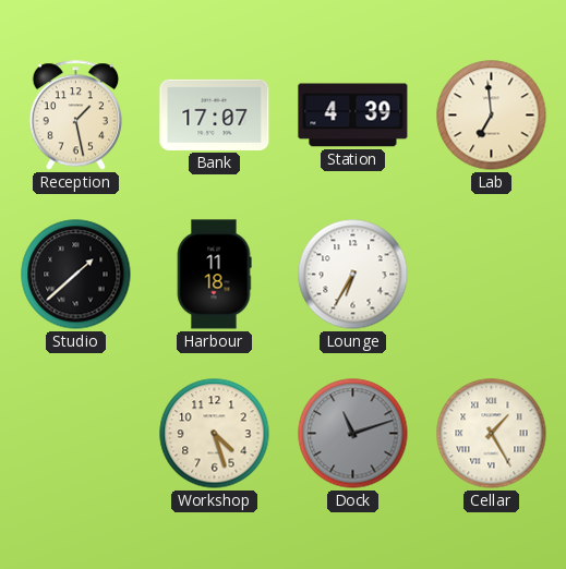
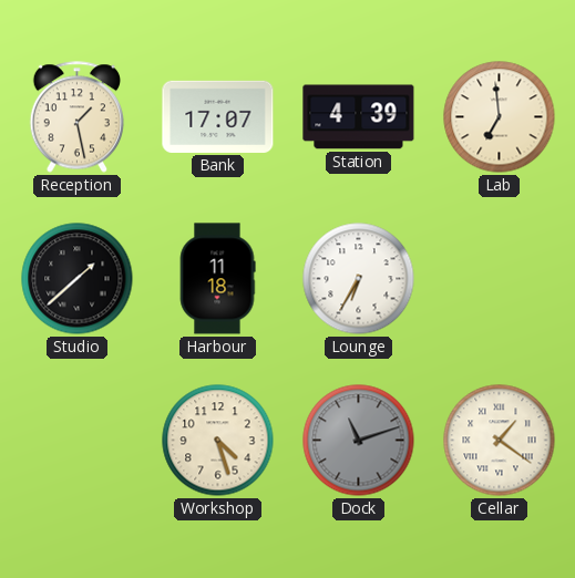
Cellar: 1:25 -> 1:21 (500, 441)
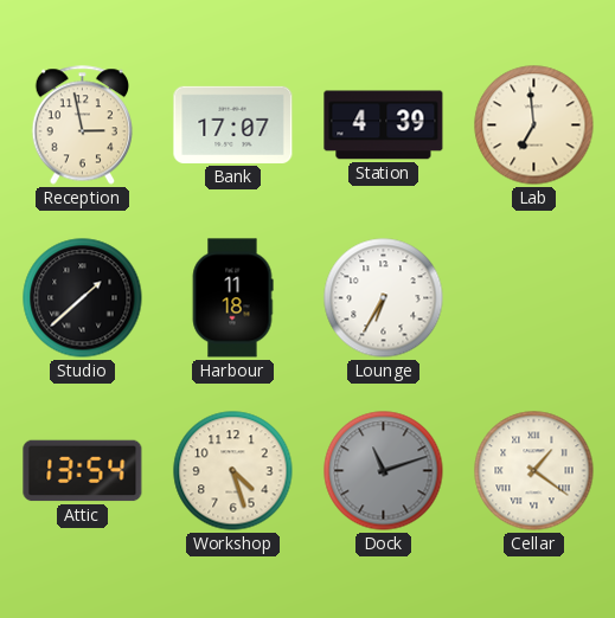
Reception: 1:28 -> 2:58 (83, 125)
Attic: none -> 13:54 (83, 471)
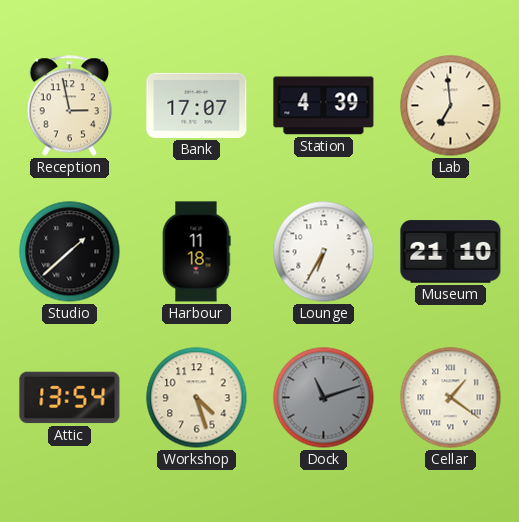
Museum: none -> 21:10 (451, 252)
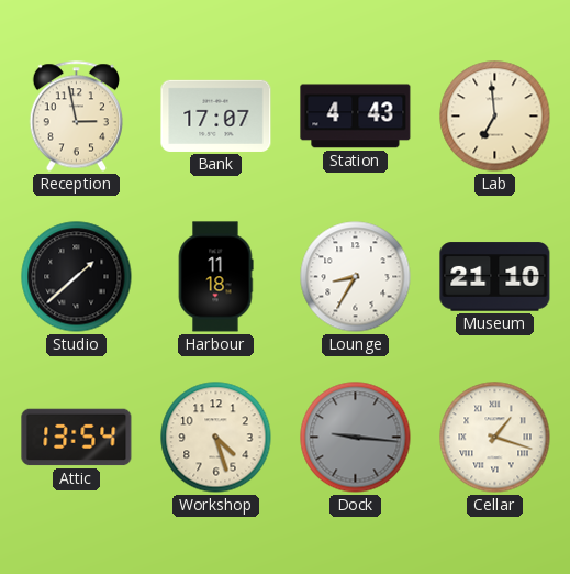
Station: 4:39 -> 4:43 (356, 117)
Lounge: 6:35 -> 8:35 (356, 277)
Dock: 11:12 -> 9:16 (356, 438)
Cellar: 1:21 -> 1:18 (495, 438)
